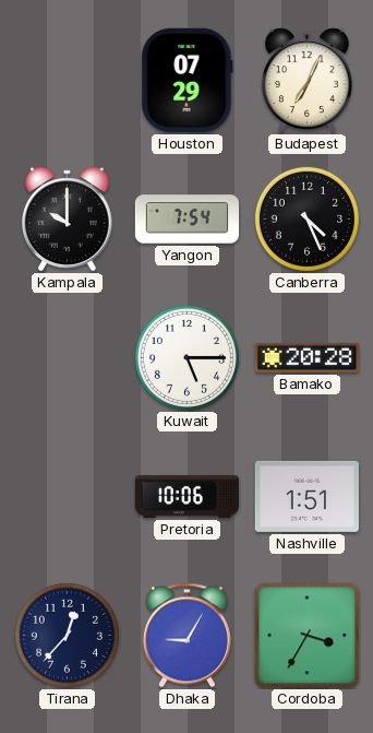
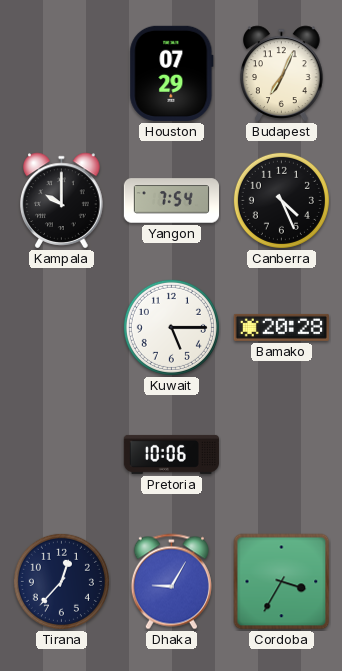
Nashville: 1:51 -> none (306, 496)
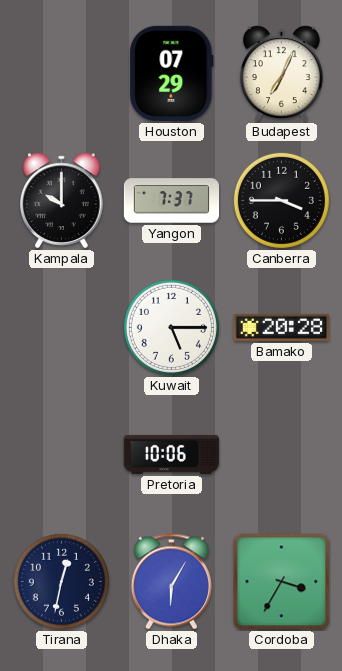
Yangon: 7:54 -> 7:37 (171, 201)
Canberra: 4:26 -> 3:45 (281, 200)
Tirana: 12:37 -> 12:32 (61, 581)
Dhaka: 9:05 -> 6:05 (171, 582)
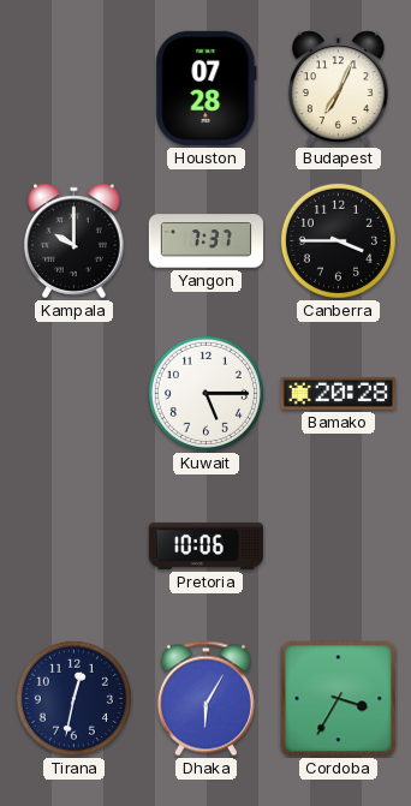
Houston: 07:29 -> 07:28 (207, 88)
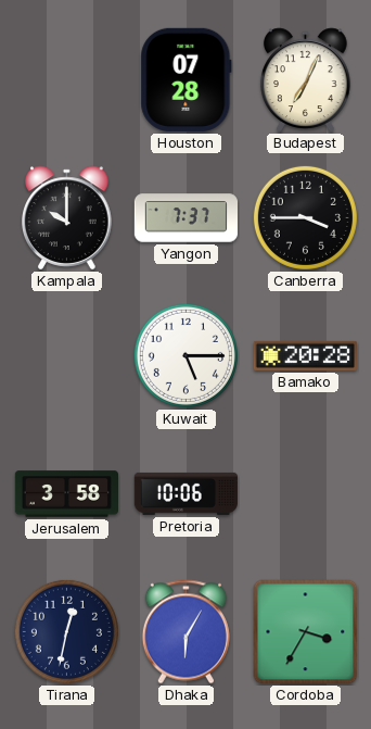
Jerusalem: none -> 3:58 (66, 494)
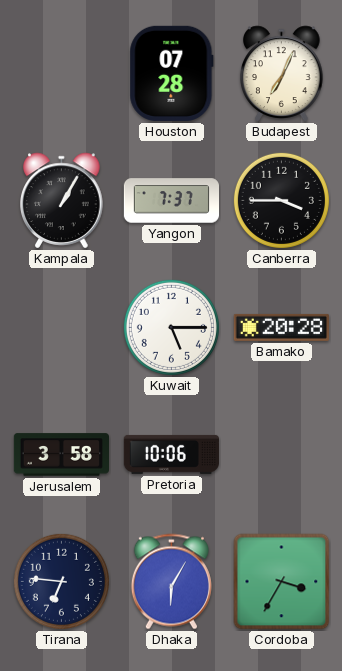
Kampala: 10:00 -> 1:05 (62, 201)
Tirana: 12:32 -> 6:46 (61, 581)
